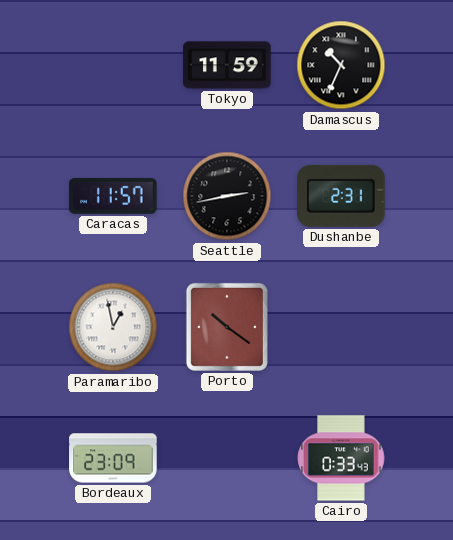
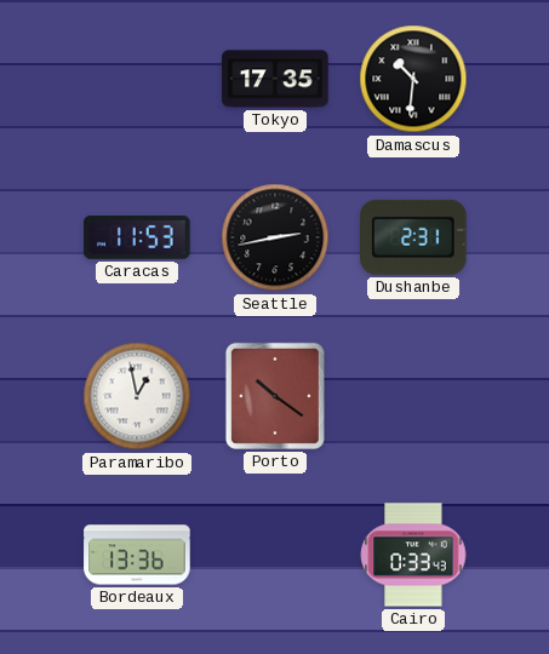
Tokyo: 11:59 -> 17:35 (275, 79)
Damascus: 10:34 -> 10:31 (413, 79)
Caracas: 11:57 -> 11:53 (137, 237)
Bordeaux: 23:09 -> 13:36 (137, 555)
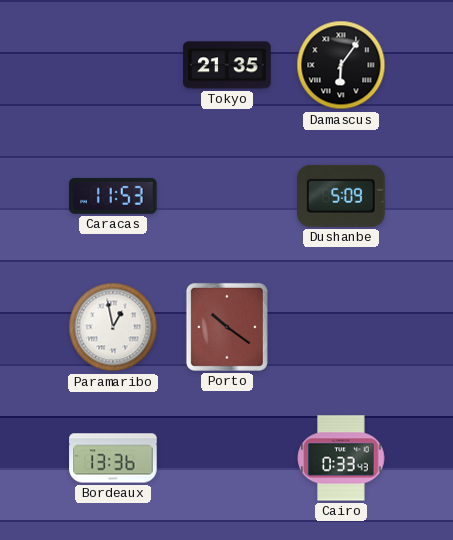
Tokyo: 17:35 -> 21:35 (227, 65)
Damascus: 10:31 -> 6:06 (341, 65)
Seattle: 2:43 -> none (275, 237)
Dushanbe: 2:31 -> 5:09 (341, 196)
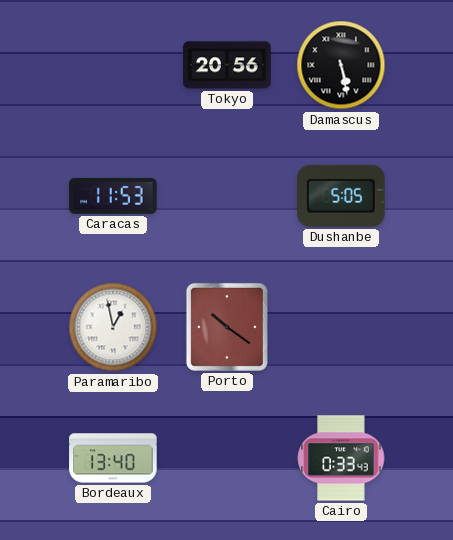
Tokyo: 21:35 -> 20:56 (227, 65)
Damascus: 6:06 -> 5:28 (341, 65)
Dushanbe: 5:09 -> 5:05 (341, 196)
Bordeaux: 13:36 -> 13:40 (113, 458)
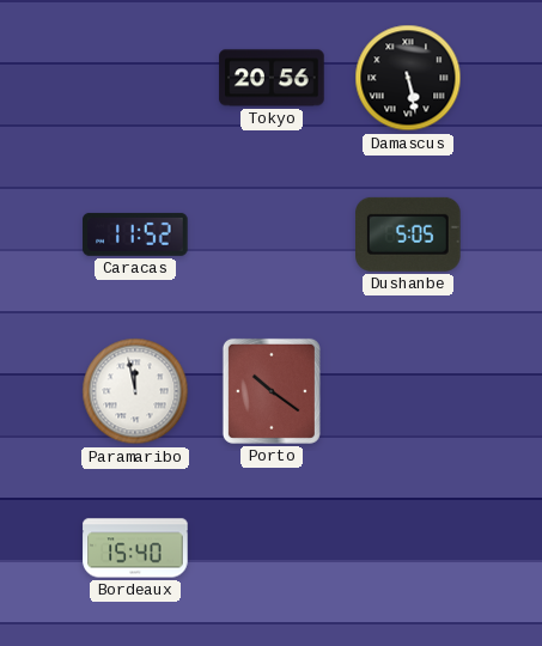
Caracas: 11:53 -> 11:52 (135, 234)
Paramaribo: 12:58 -> 11:58 (135, 391)
Bordeaux: 13:40 -> 15:40 (135, 548)
Cairo: 0:33 -> none (341, 458)
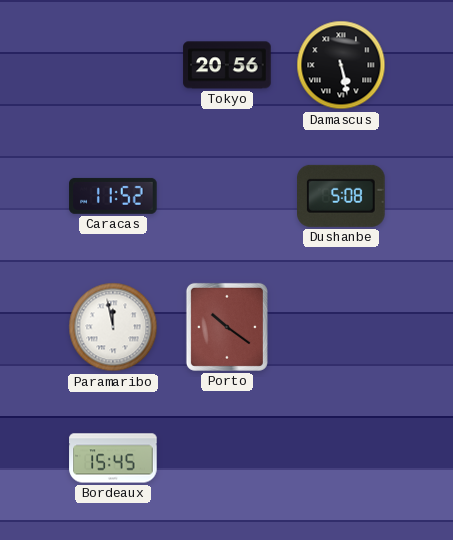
Dushanbe: 5:05 -> 5:08 (341, 196)
Bordeaux: 15:40 -> 15:45 (113, 458)
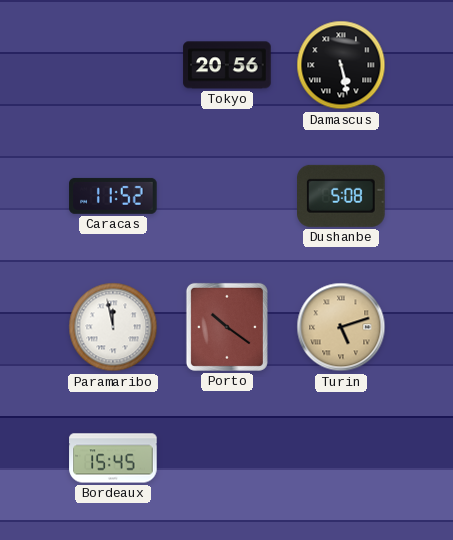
Turin: none -> 5:12 (341, 327)
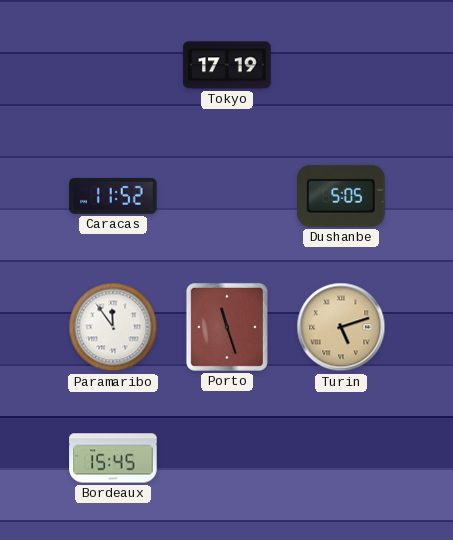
Tokyo: 20:56 -> 17:19 (227, 65)
Damascus: 5:28 -> none (341, 65)
Dushanbe: 5:08 -> 5:05 (341, 196)
Paramaribo: 11:58 -> 11:54 (113, 327)
Porto: 10:21 -> 11:27 (227, 327)
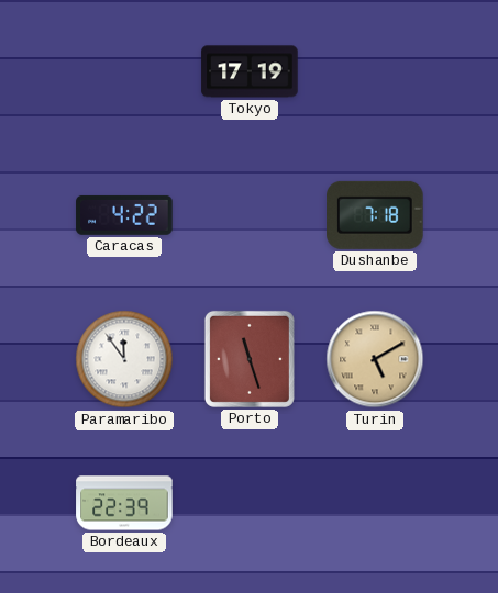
Caracas: 11:52 -> 4:22 (124, 215)
Dushanbe: 5:05 -> 7:18 (375, 215)
Turin: 5:12 -> 5:10 (375, 359)
Bordeaux: 15:45 -> 22:39 (124, 503)
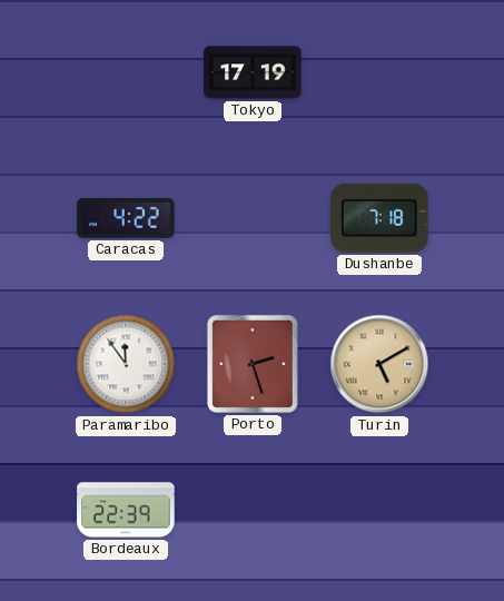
Porto: 11:27 -> 2:27 (253, 364)
